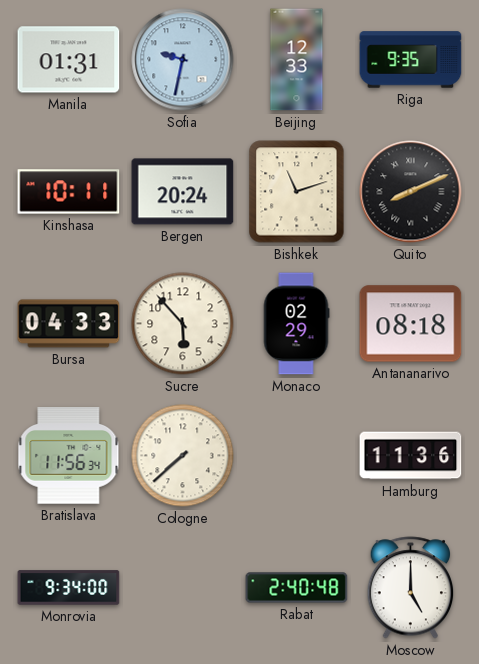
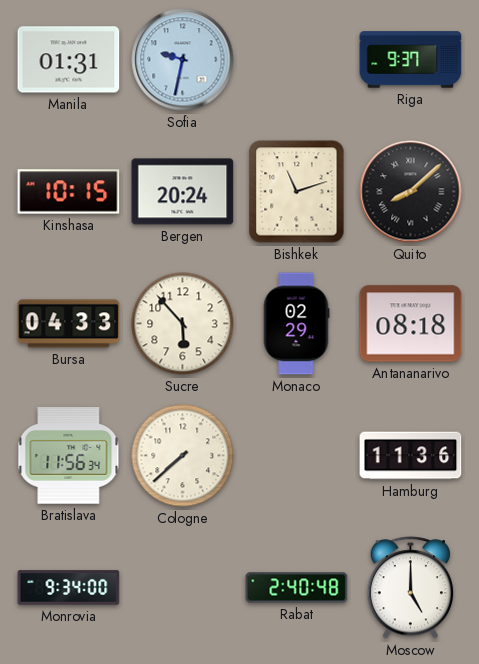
Beijing: 12:33 -> none (297, 60)
Riga: 9:35 -> 9:37 (411, 60)
Kinshasa: 10:11 -> 10:15 (69, 192)
Quito: 8:11 -> 8:08 (411, 192)
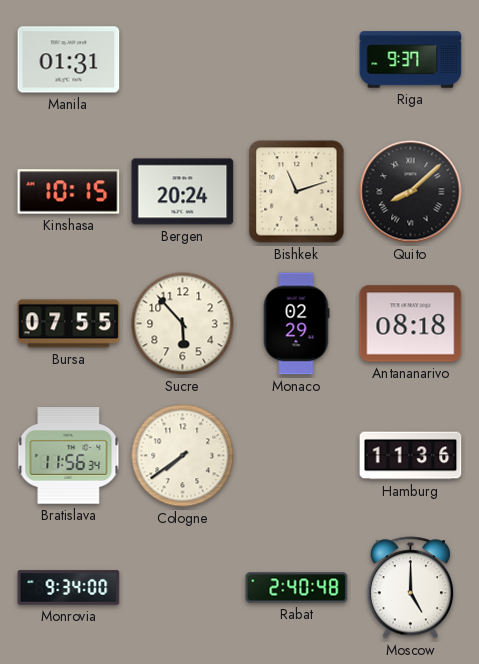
Sofia: 9:32 -> none (183, 60)
Bursa: 04:33 -> 07:55 (69, 324)
Cologne: 7:38 -> 7:39 (183, 456)
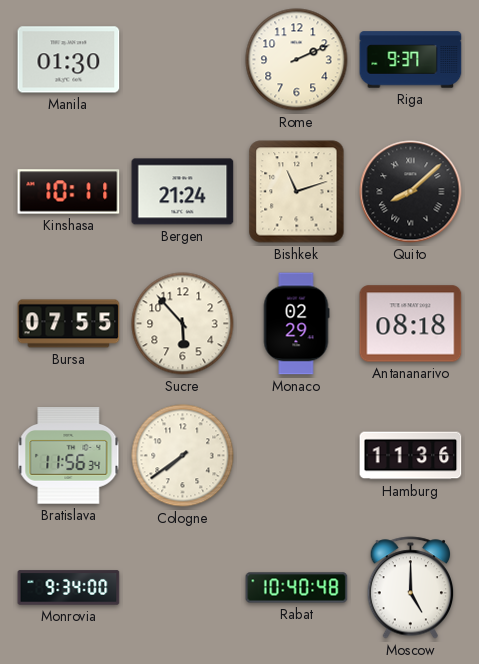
Manila: 01:31 -> 01:30 (69, 60)
Rome: none -> 2:11 (297, 60)
Kinshasa: 10:15 -> 10:11 (69, 192)
Bergen: 20:24 -> 21:24 (183, 192)
Rabat: 2:40 -> 10:40 (297, 588)
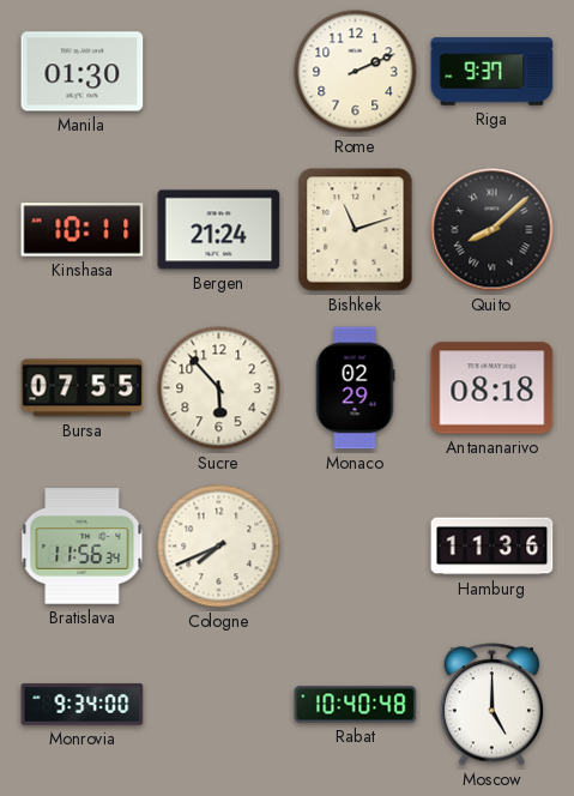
Cologne: 7:39 -> 7:41 (219, 547)
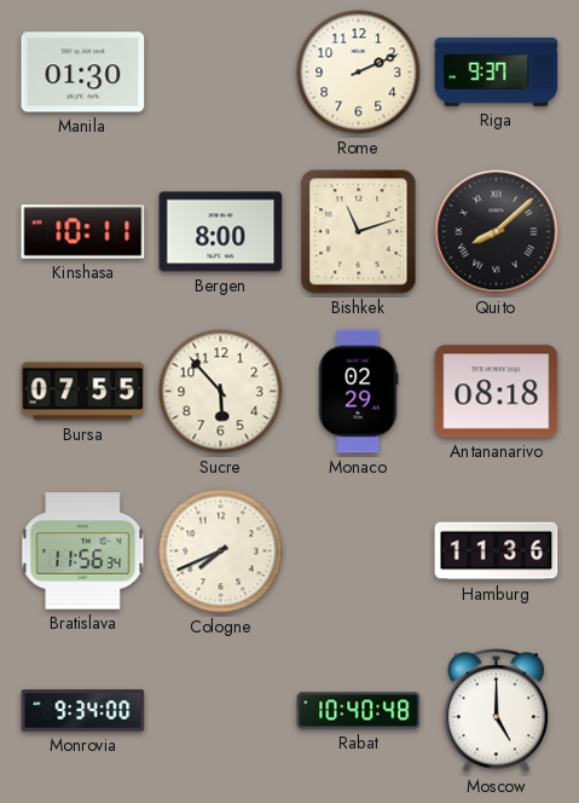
Bergen: 21:24 -> 8:00 (221, 232)
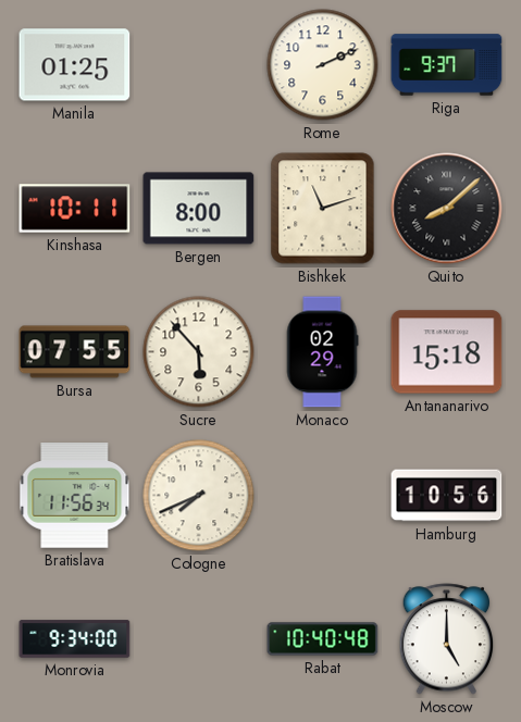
Manila: 01:30 -> 01:25 (75, 65)
Antananarivo: 08:18 -> 15:18 (447, 352)
Hamburg: 11:36 -> 10:56 (447, 496)
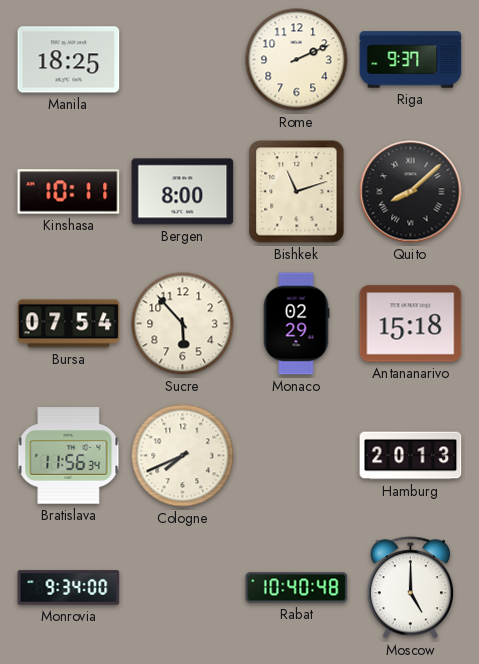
Manila: 01:25 -> 18:25 (69, 60)
Bursa: 07:55 -> 07:54 (69, 324)
Hamburg: 10:56 -> 20:13 (411, 456)
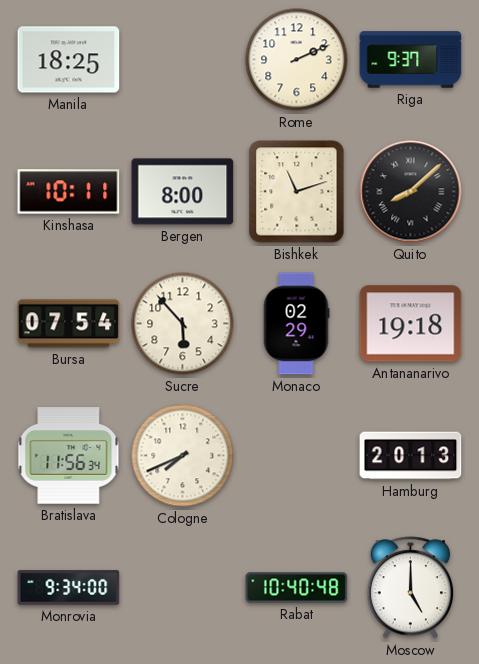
Antananarivo: 15:18 -> 19:18 (411, 324)
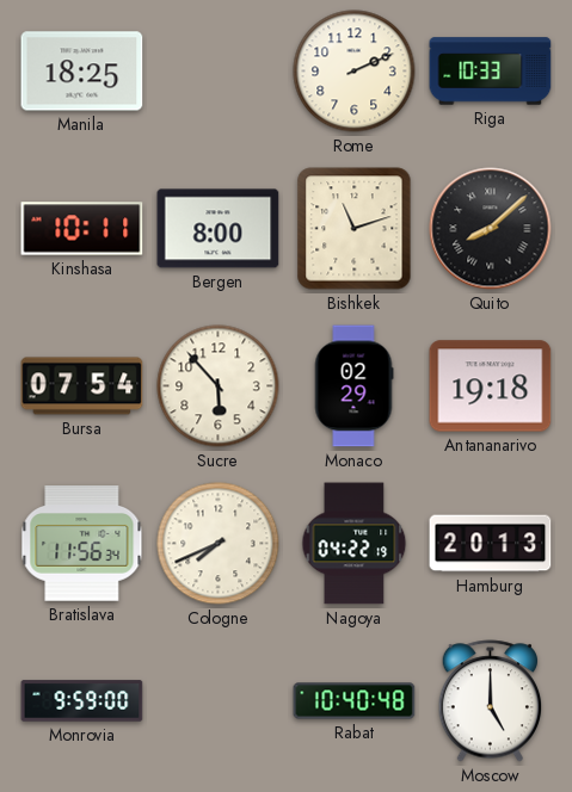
Riga: 9:37 -> 10:33 (491, 72)
Nagoya: none -> 04:22 (355, 544)
Monrovia: 9:34 -> 9:59 (82, 701)
